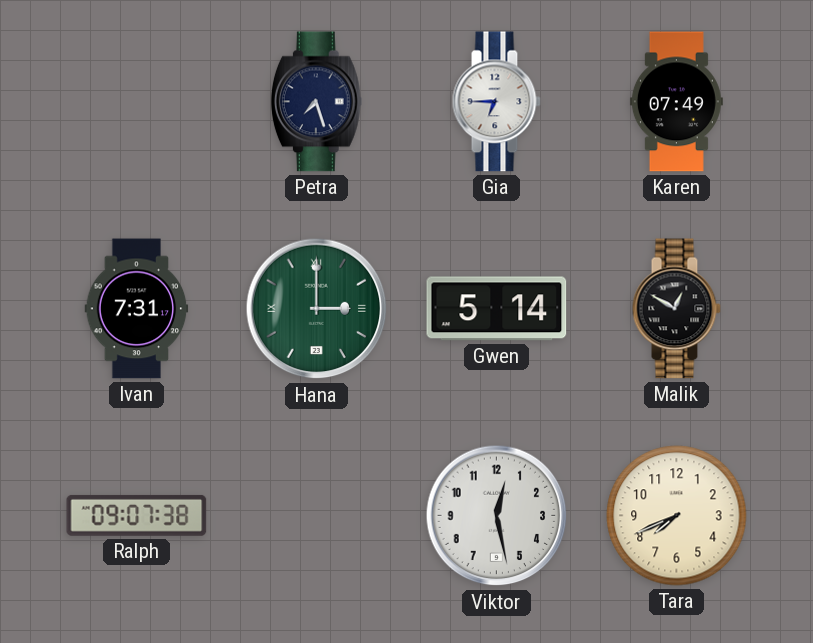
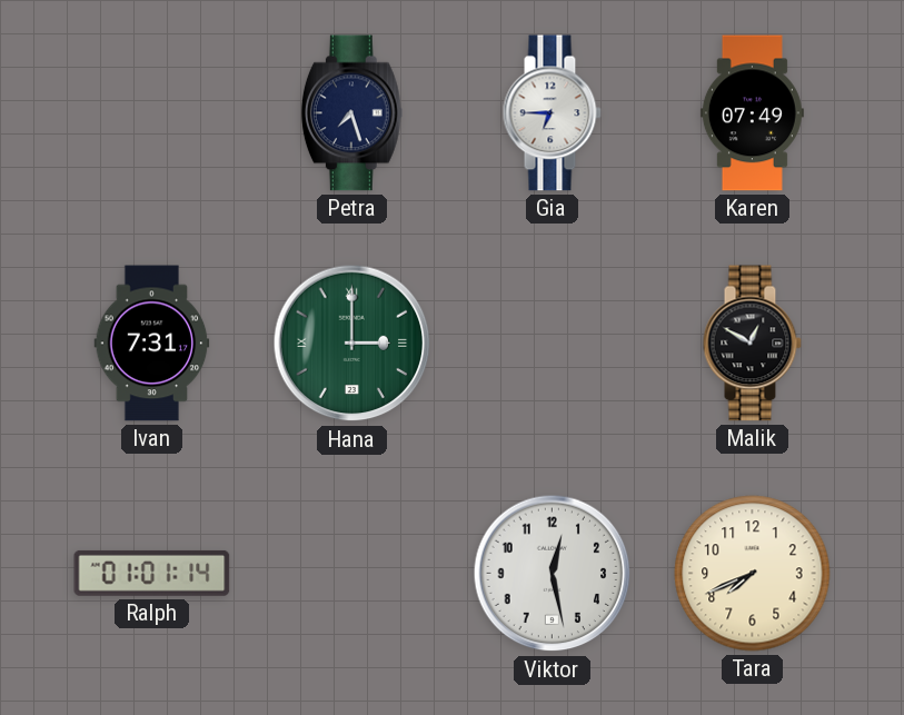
Gwen: 5:14 -> none (497, 309)
Ralph: 09:07 -> 01:01 (152, 573)
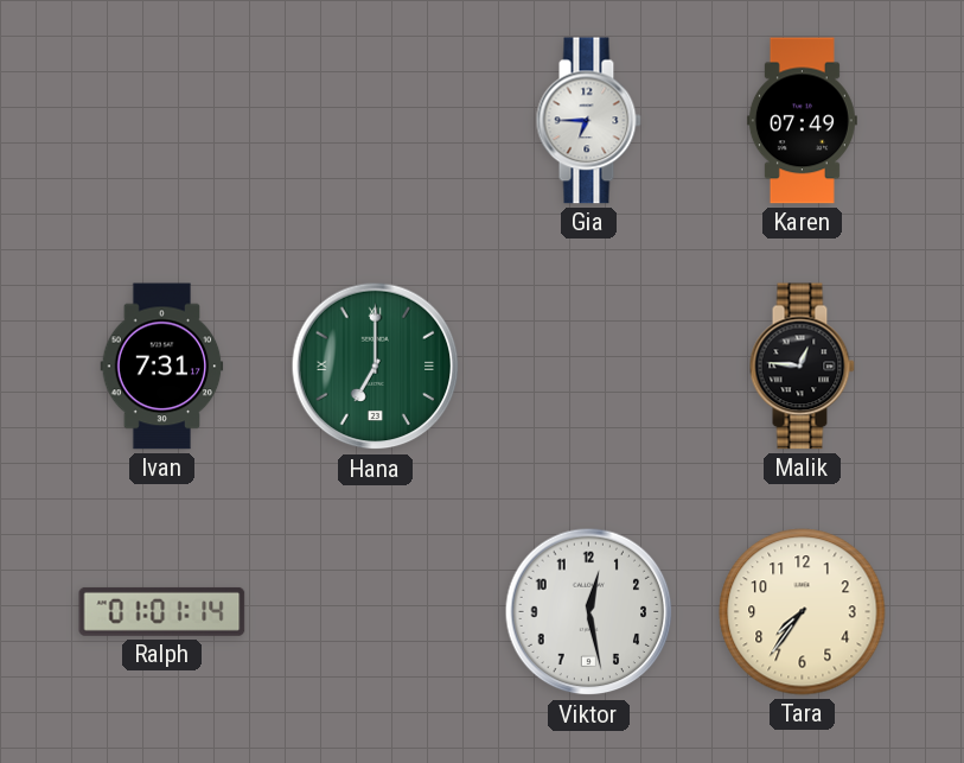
Petra: 7:27 -> none (351, 113)
Hana: 3:00 -> 7:00 (376, 367)
Malik: 12:50 -> 12:46 (802, 367)
Tara: 7:41 -> 7:36 (803, 612)
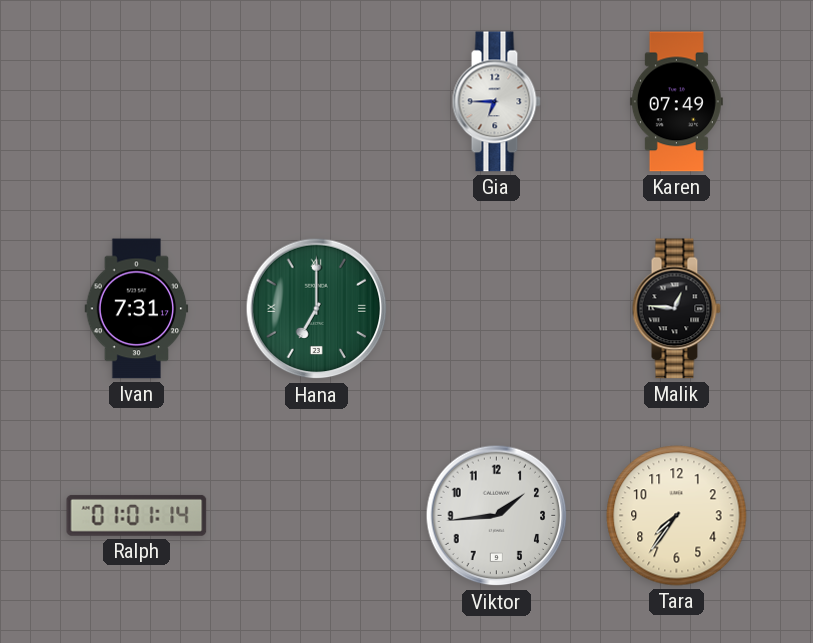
Viktor: 12:28 -> 1:44 (497, 516)
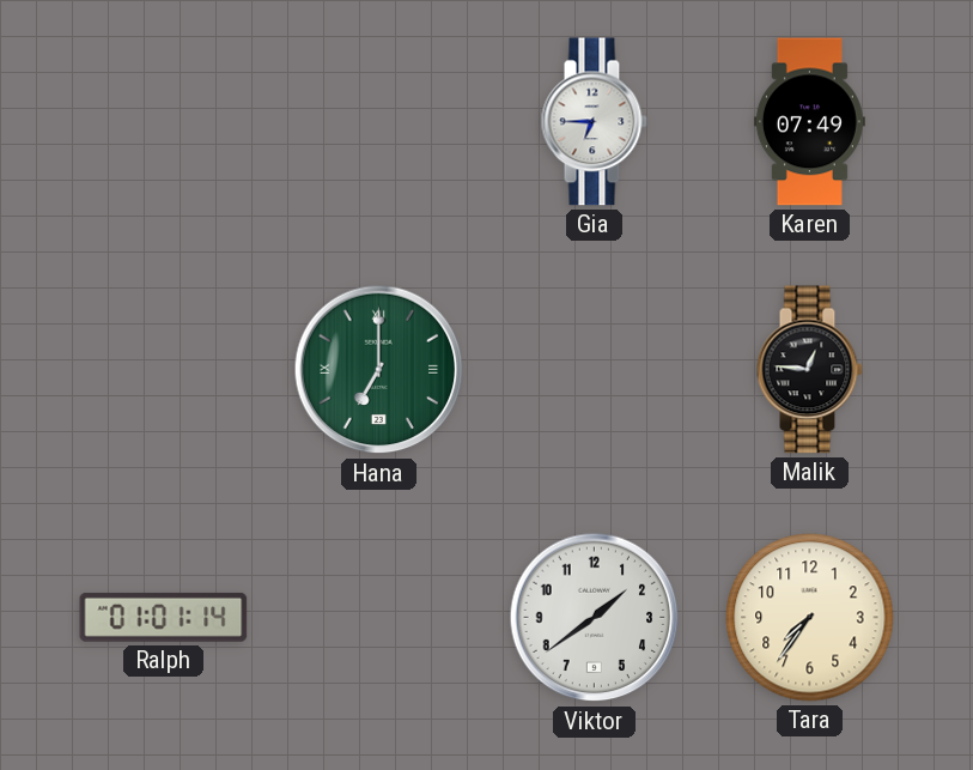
Ivan: 7:31 -> none (137, 309)
Viktor: 1:44 -> 1:39 (595, 618)
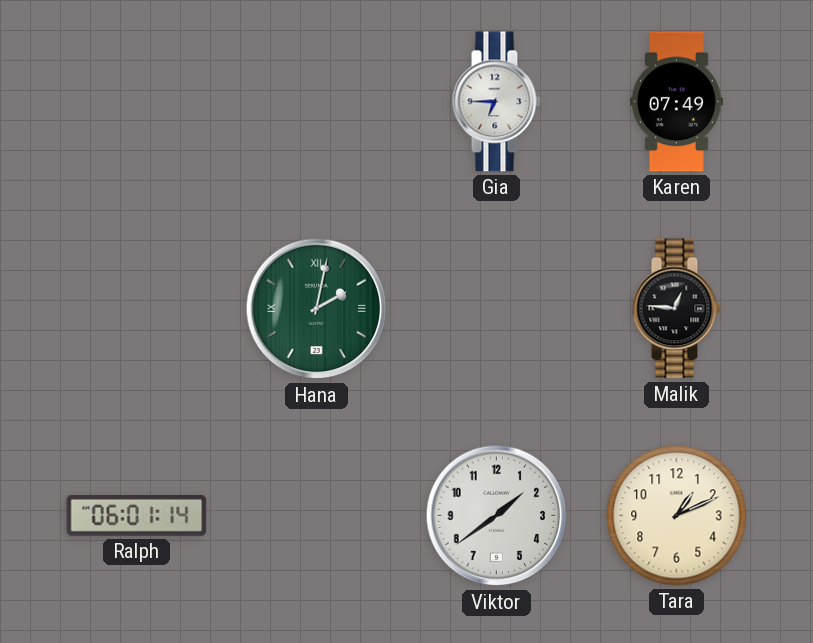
Hana: 7:00 -> 2:02 (317, 309)
Ralph: 01:01 -> 06:01 (137, 515)
Tara: 7:36 -> 1:11 (677, 516)
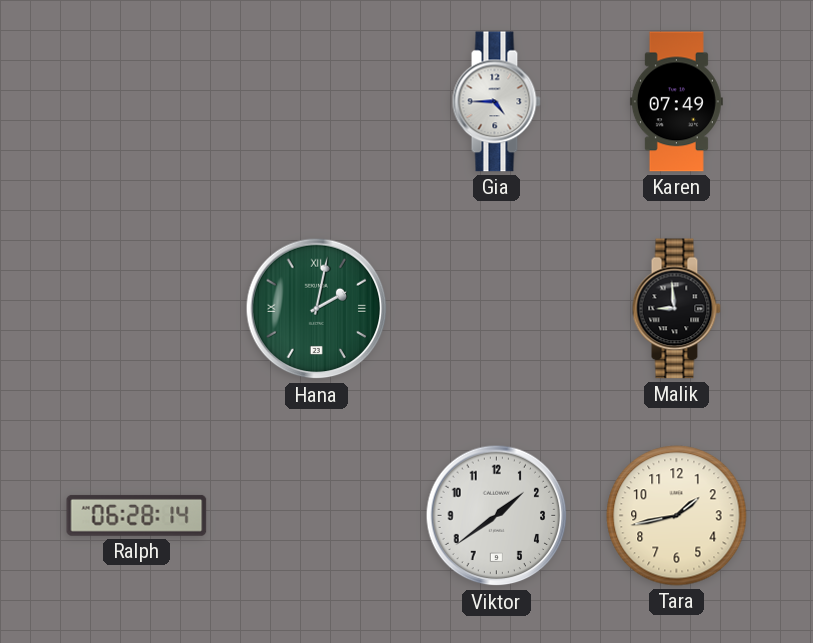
Gia: 6:45 -> 4:45 (496, 102)
Malik: 12:46 -> 8:59 (676, 309)
Ralph: 06:01 -> 06:28 (137, 515)
Tara: 1:11 -> 1:43 (677, 516)
